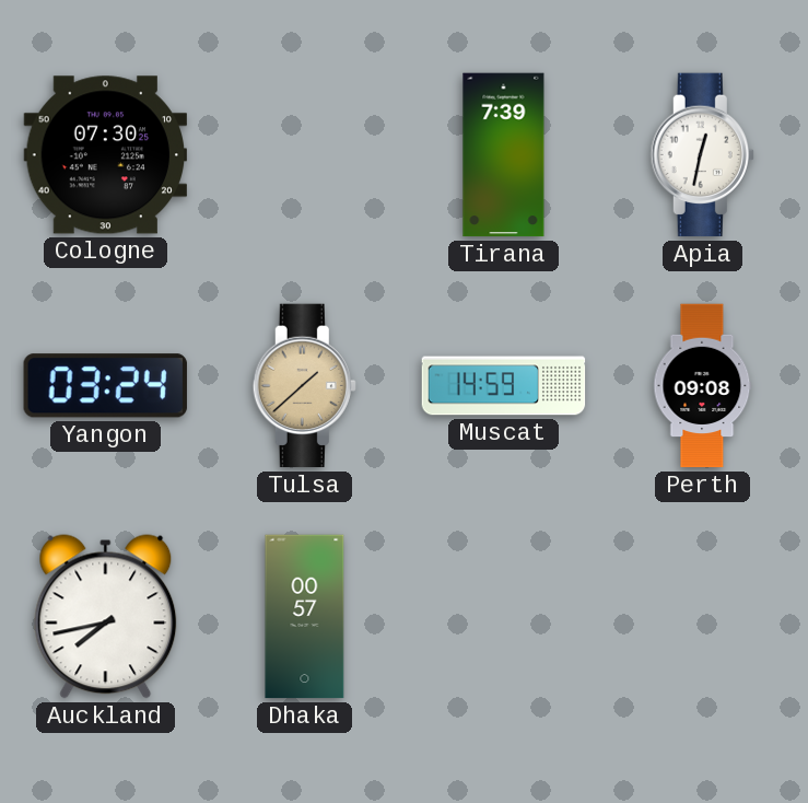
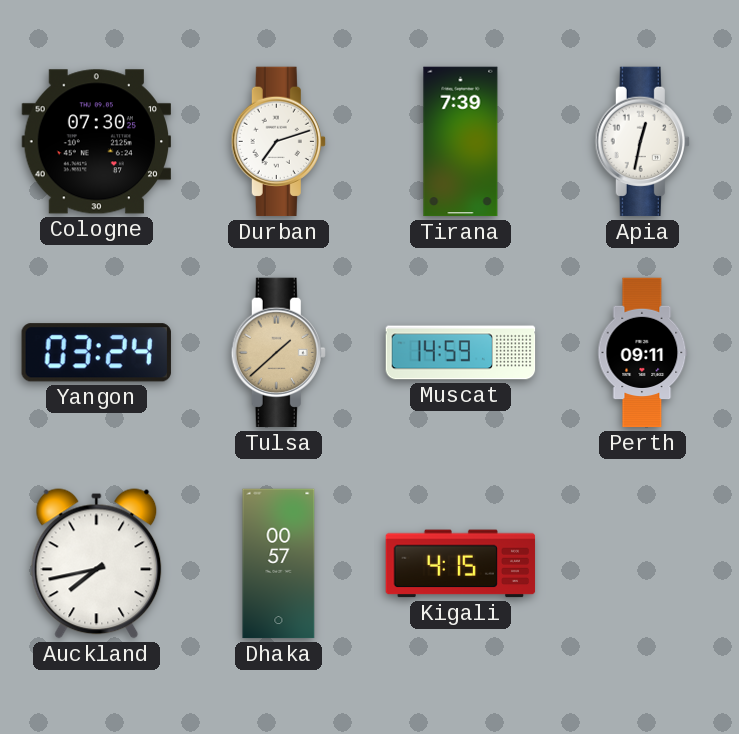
Durban: none -> 7:12 (278, 142)
Perth: 09:08 -> 09:11 (643, 353)
Kigali: none -> 4:15 (461, 564)
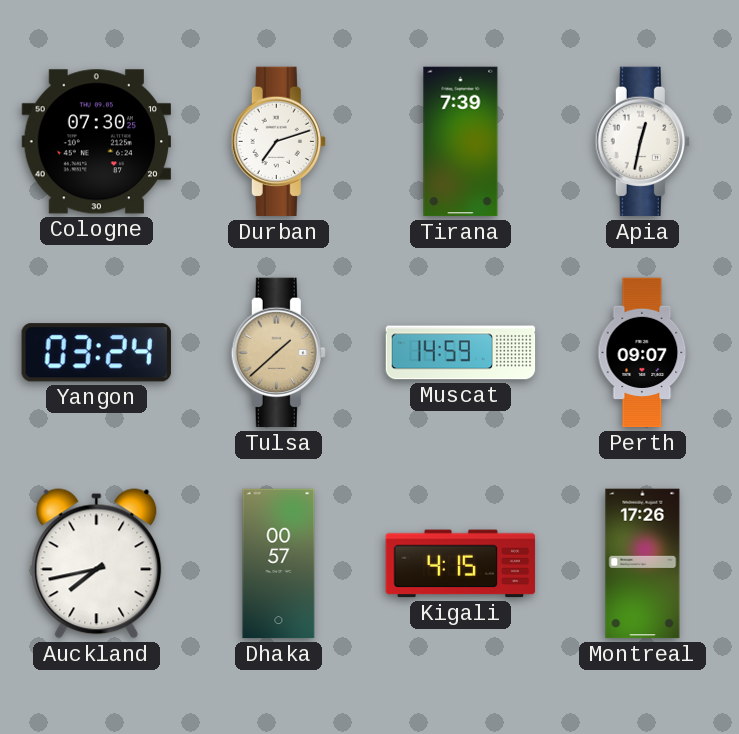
Perth: 09:11 -> 09:07 (643, 353)
Montreal: none -> 17:26 (643, 564)
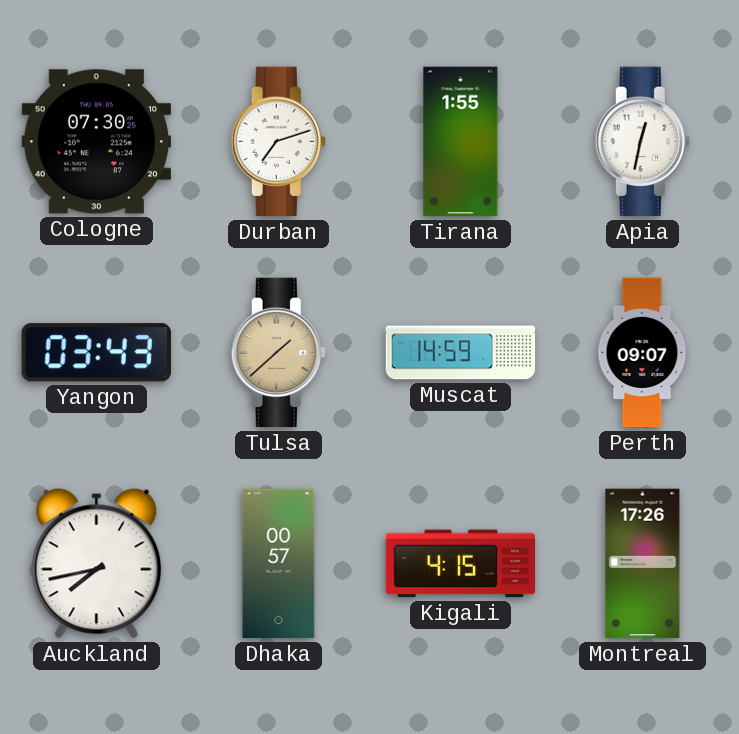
Tirana: 7:39 -> 1:55 (461, 142)
Yangon: 03:24 -> 03:43 (96, 353)
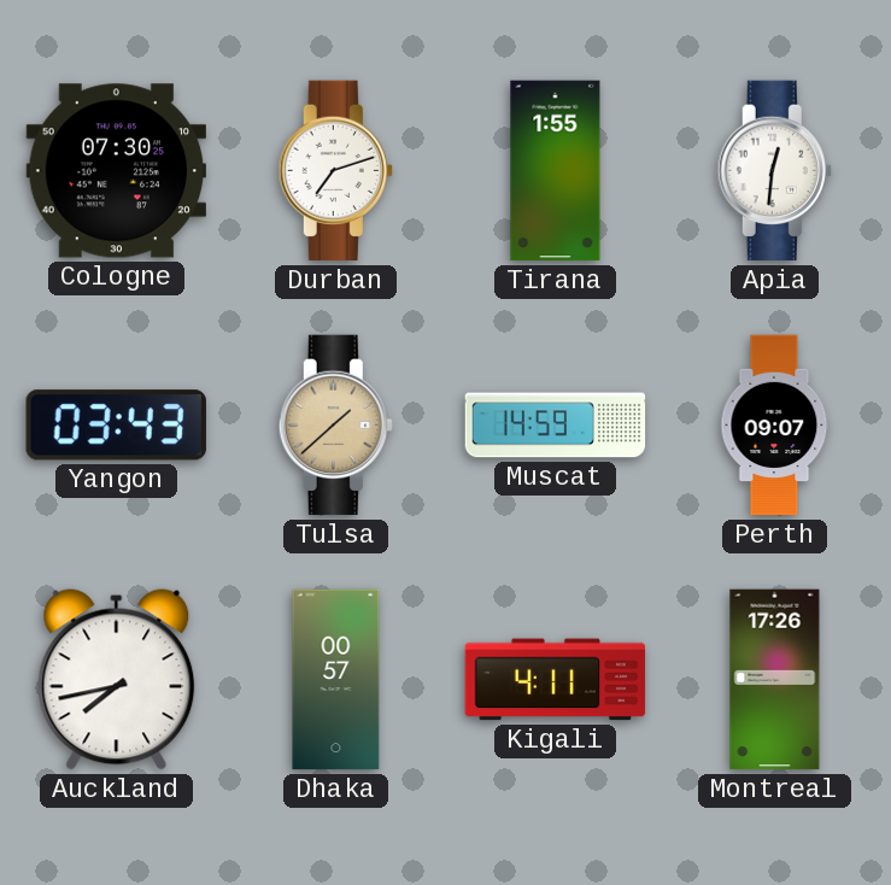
Apia: 12:32 -> 12:31 (774, 171)
Kigali: 4:15 -> 4:11 (556, 680)
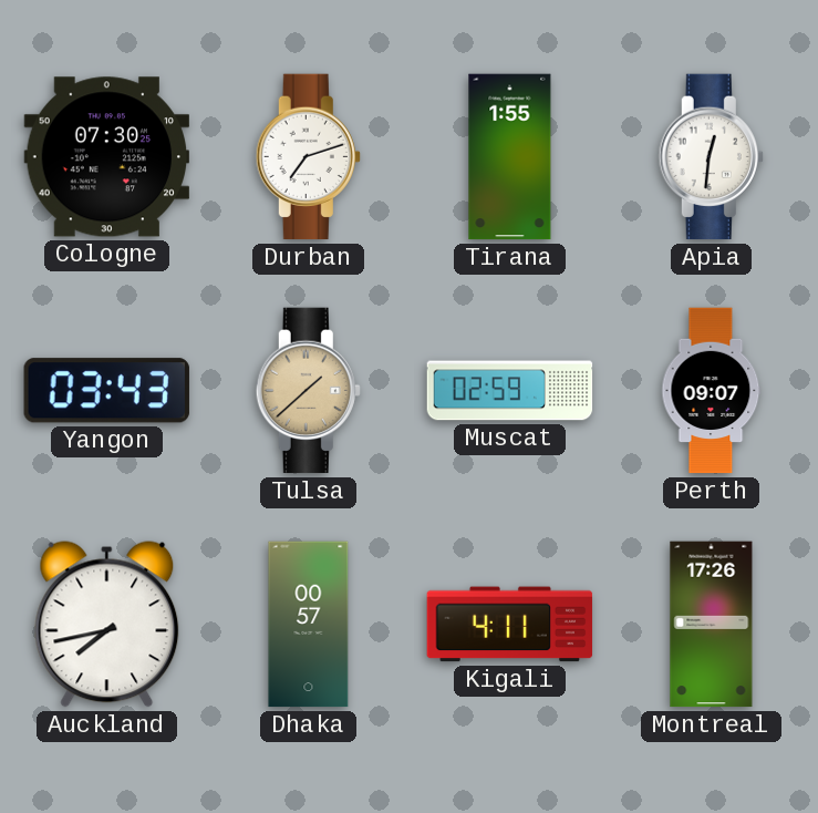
Muscat: 14:59 -> 02:59 (510, 391)
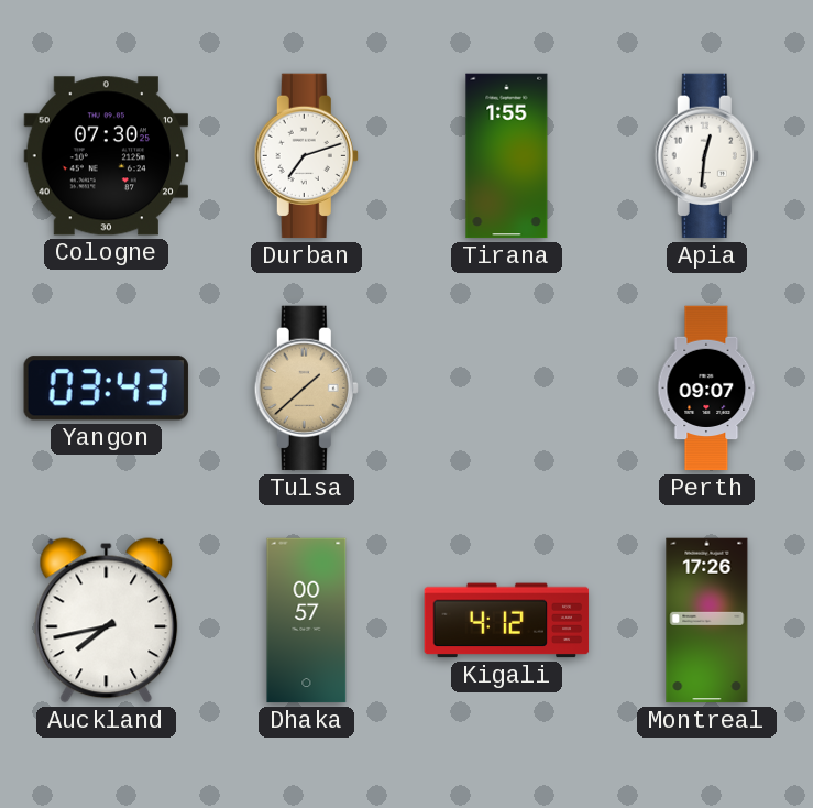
Muscat: 02:59 -> none (510, 391)
Kigali: 4:11 -> 4:12 (507, 621)
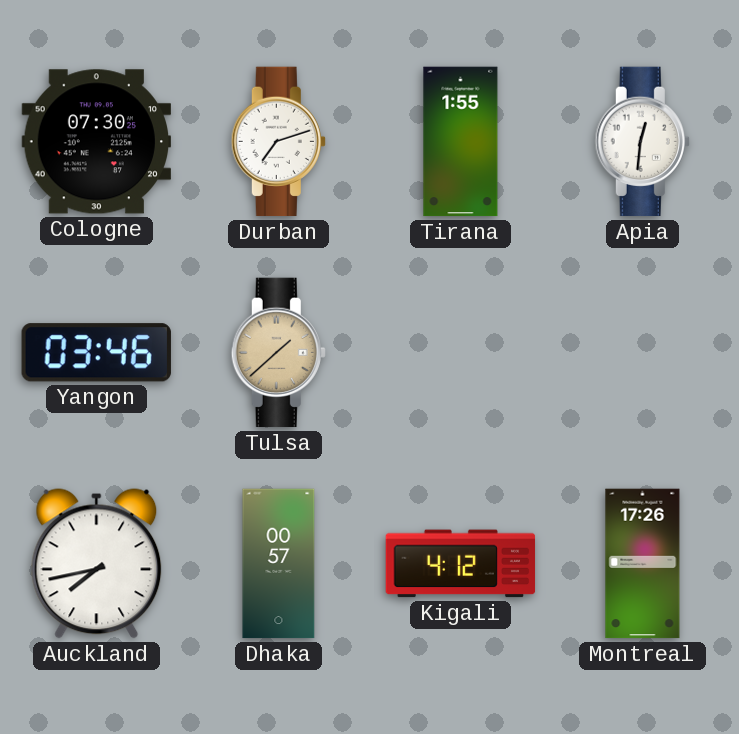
Yangon: 03:43 -> 03:46 (96, 353)
Perth: 09:07 -> none (707, 389)
